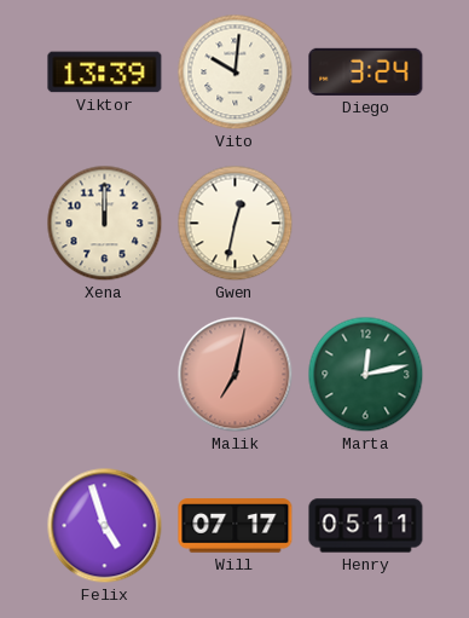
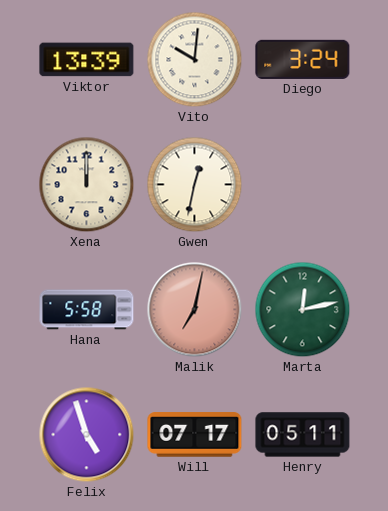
Hana: none -> 5:58 (87, 310)
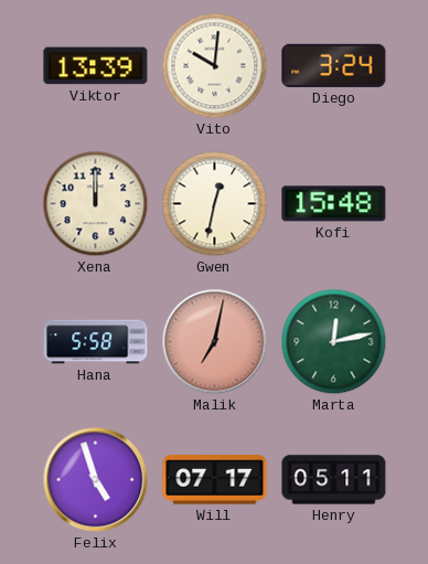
Kofi: none -> 15:48 (334, 204)
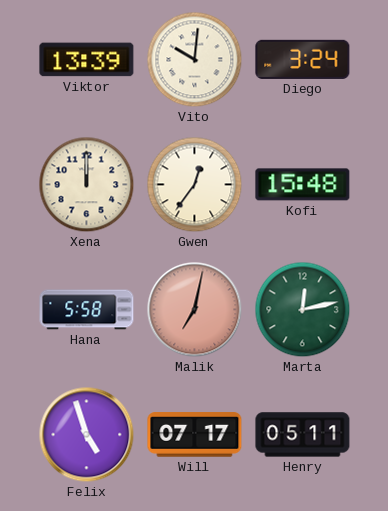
Gwen: 12:32 -> 12:36 (195, 185)
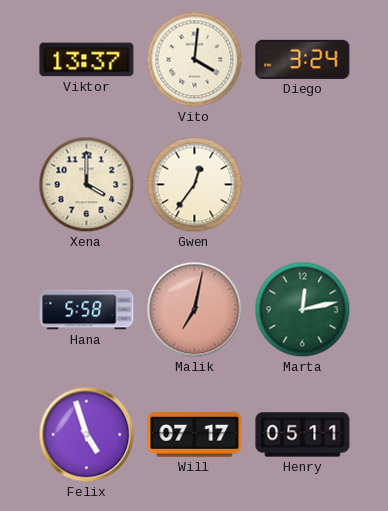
Viktor: 13:39 -> 13:37 (87, 60)
Vito: 10:01 -> 4:01 (195, 60)
Xena: 12:00 -> 4:00 (87, 185)
Kofi: 15:48 -> none (303, 185)
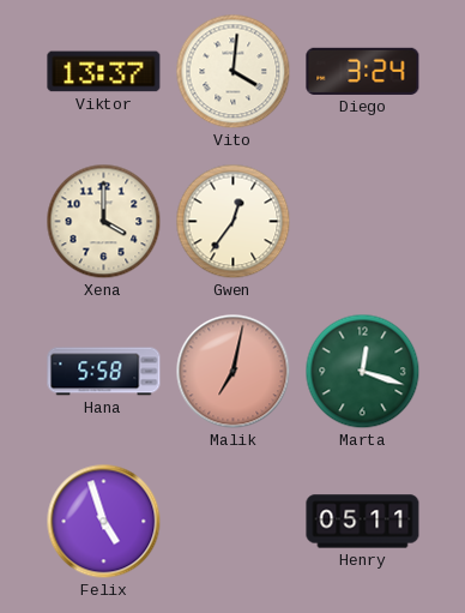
Marta: 12:13 -> 12:18 (363, 372)
Will: 07:17 -> none (195, 435)
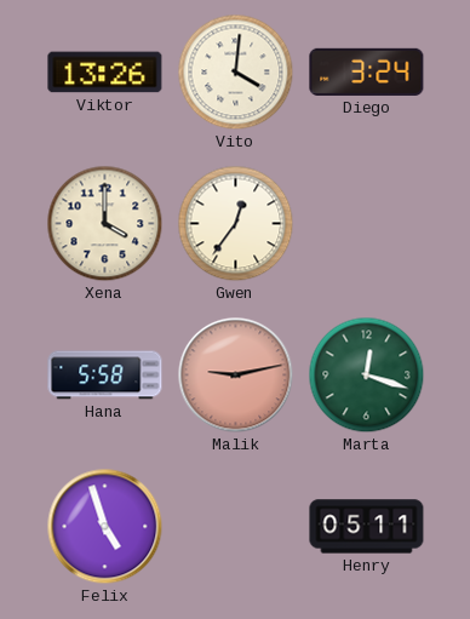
Viktor: 13:37 -> 13:26 (105, 73)
Malik: 7:02 -> 9:13 (236, 376)
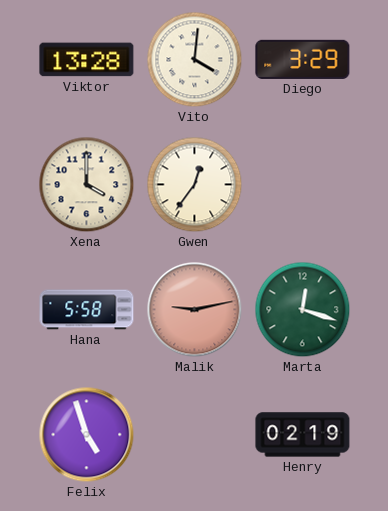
Viktor: 13:26 -> 13:28 (87, 60)
Diego: 3:24 -> 3:29 (303, 59)
Henry: 05:11 -> 02:19 (303, 435)
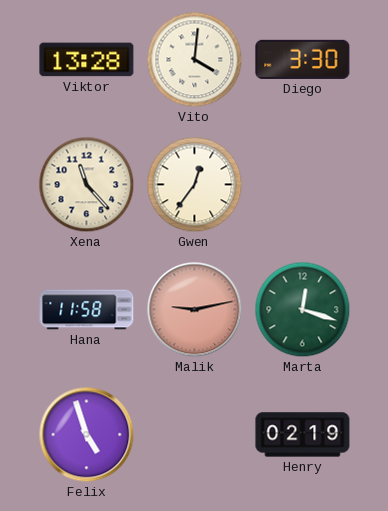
Diego: 3:29 -> 3:30 (303, 59)
Xena: 4:00 -> 11:23 (87, 185)
Hana: 5:58 -> 11:58 (87, 310)
